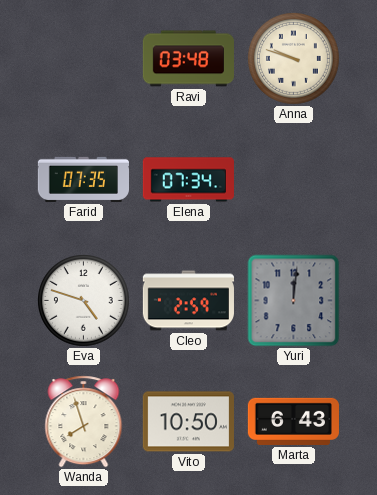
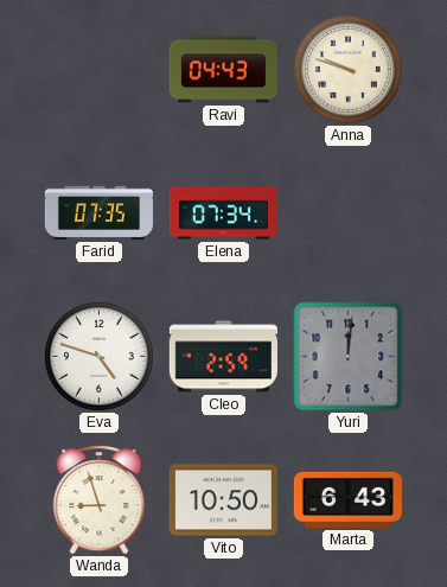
Ravi: 03:48 -> 04:43 (223, 70)
Wanda: 7:57 -> 8:57 (100, 500)
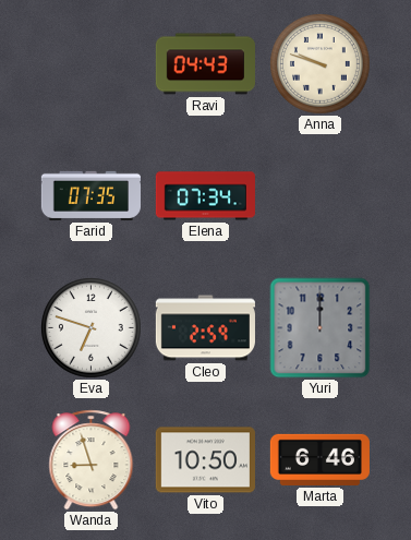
Eva: 4:48 -> 6:48 (92, 328)
Yuri: 12:01 -> 12:00 (321, 328)
Marta: 6:43 -> 6:46 (319, 459)
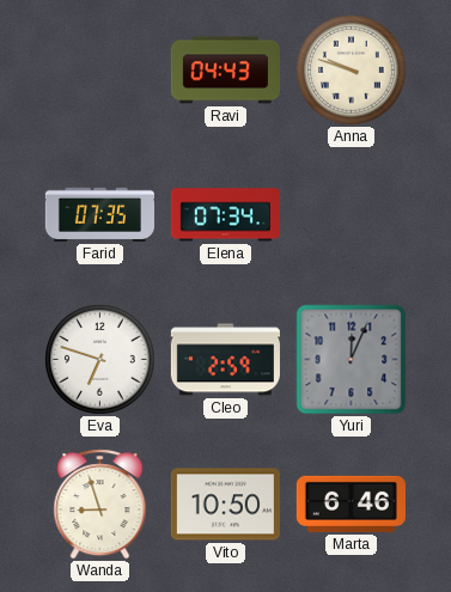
Yuri: 12:00 -> 12:04 (352, 360)
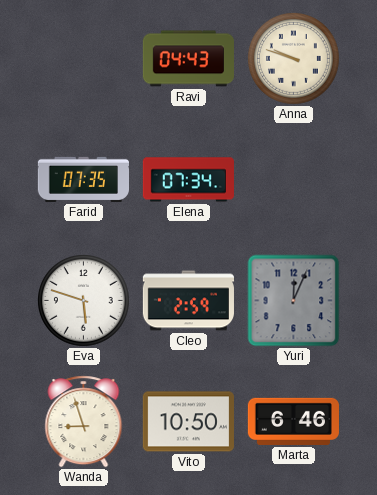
Eva: 6:48 -> 5:48 (84, 301)
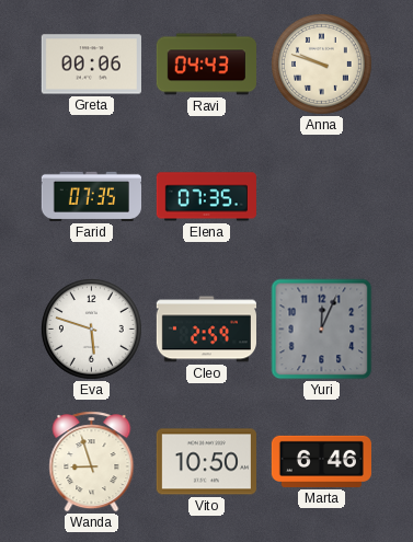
Greta: none -> 00:06 (91, 65)
Elena: 07:34 -> 07:35 (206, 197)
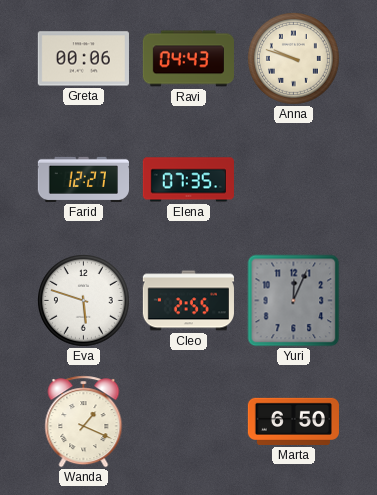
Farid: 07:35 -> 12:27 (83, 179)
Cleo: 2:59 -> 2:55 (188, 301)
Wanda: 8:57 -> 1:19 (84, 422)
Vito: 10:50 -> none (206, 462)
Marta: 6:46 -> 6:50 (293, 421)
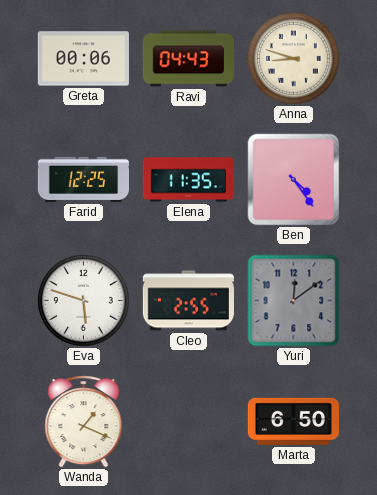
Anna: 9:48 -> 8:48 (294, 59)
Farid: 12:27 -> 12:25 (83, 179)
Elena: 07:35 -> 11:35 (188, 180)
Ben: none -> 4:24 (294, 180)
Yuri: 12:04 -> 12:09 (294, 301)
